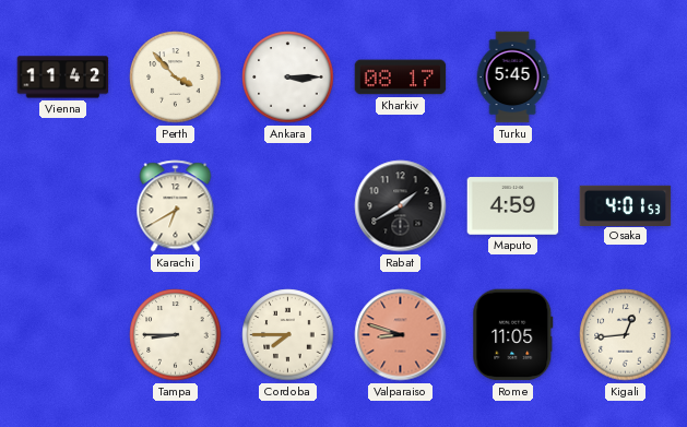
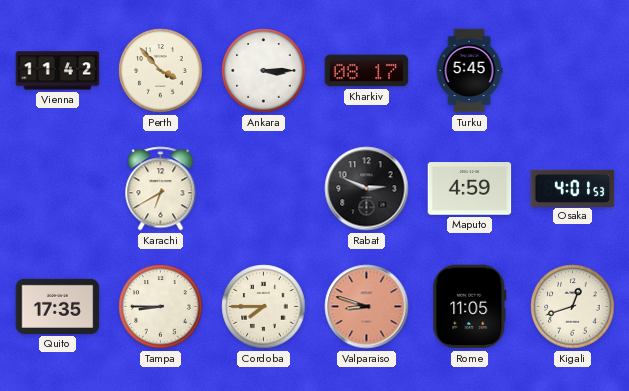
Rabat: 1:40 -> 2:49 (367, 189)
Quito: none -> 17:35 (58, 306)
Kigali: 12:44 -> 12:42 (573, 307)
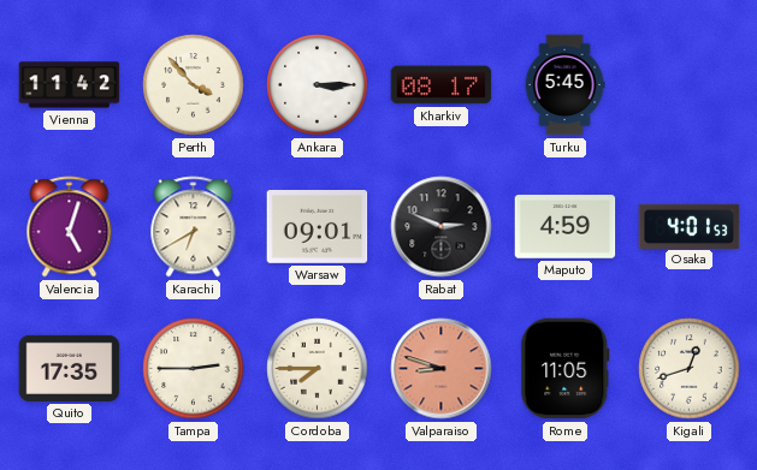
Valencia: none -> 5:03 (70, 227)
Warsaw: none -> 09:01 (318, 227)
Tampa: 8:45 -> 2:45 (194, 369)
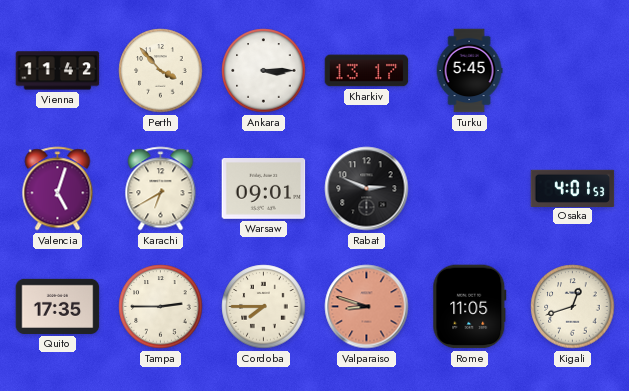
Kharkiv: 08:17 -> 13:17 (367, 71)
Maputo: 4:59 -> none (566, 227)
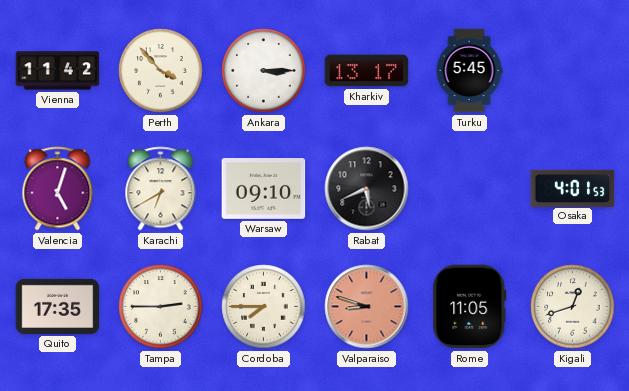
Warsaw: 09:01 -> 09:10 (264, 189)
Rabat: 2:49 -> 5:41 (367, 189)
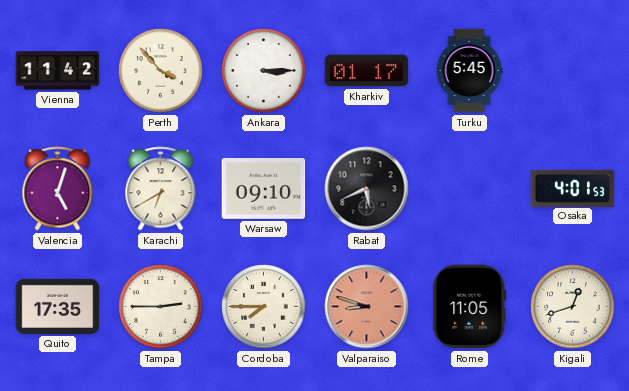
Kharkiv: 13:17 -> 01:17 (367, 71)
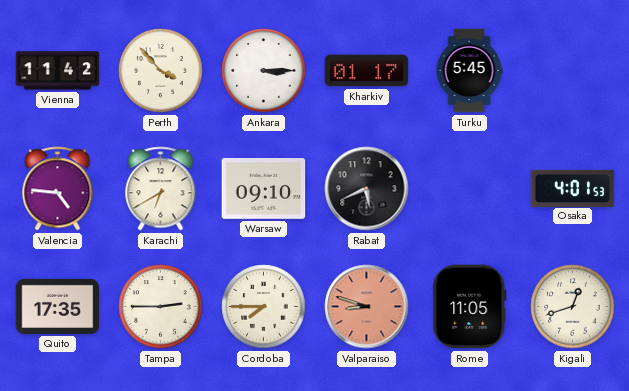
Valencia: 5:03 -> 4:46 (58, 189)
